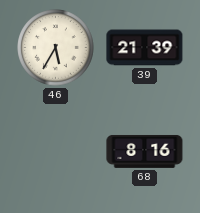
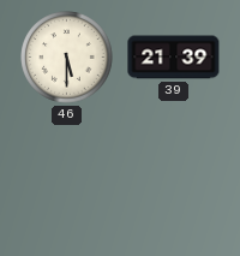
46: 5:35 -> 5:30 (67, 58)
68: 8:16 -> none (145, 151)
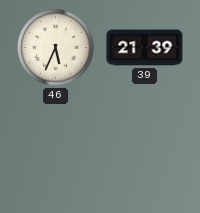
46: 5:30 -> 5:34 (56, 48)
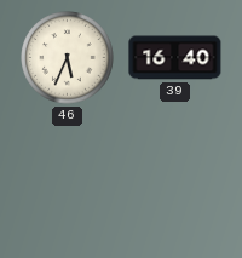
39: 21:39 -> 16:40 (175, 58)
